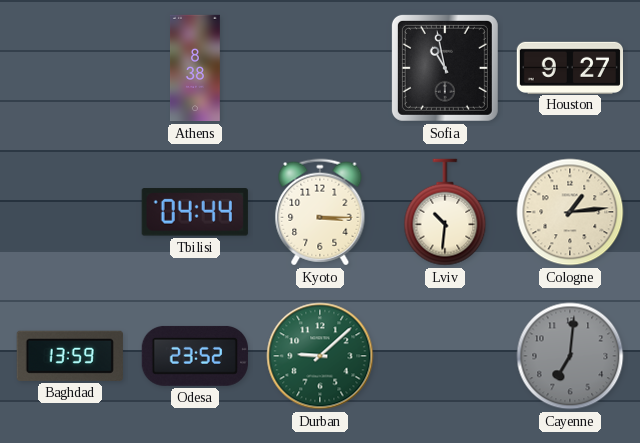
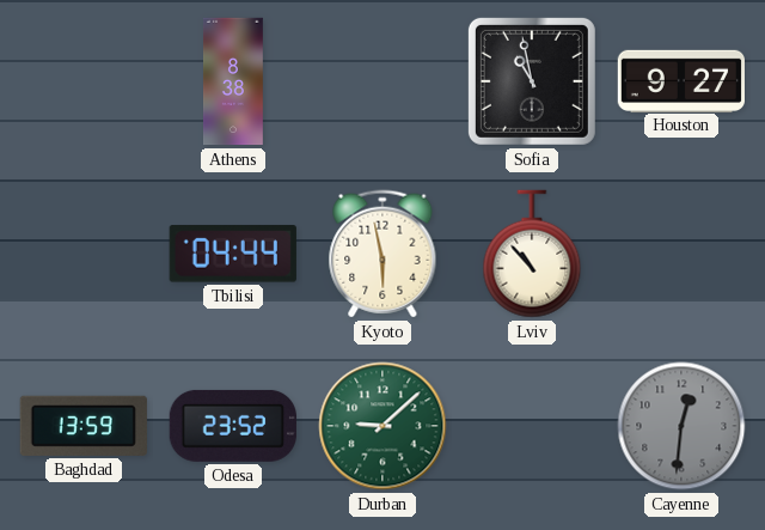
Kyoto: 3:15 -> 5:58 (382, 254)
Lviv: 10:31 -> 10:53 (532, 254)
Cologne: 1:14 -> none (570, 212)
Cayenne: 7:01 -> 12:31 (681, 426)
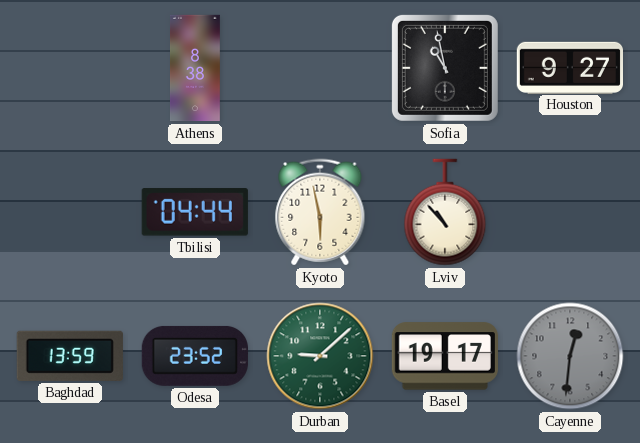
Basel: none -> 19:17 (445, 356)
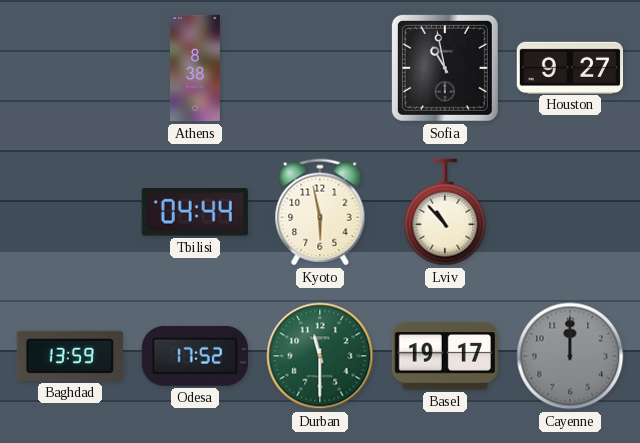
Odesa: 23:52 -> 17:52 (195, 356)
Durban: 9:08 -> 11:30 (320, 356)
Cayenne: 12:31 -> 12:00 (570, 356)
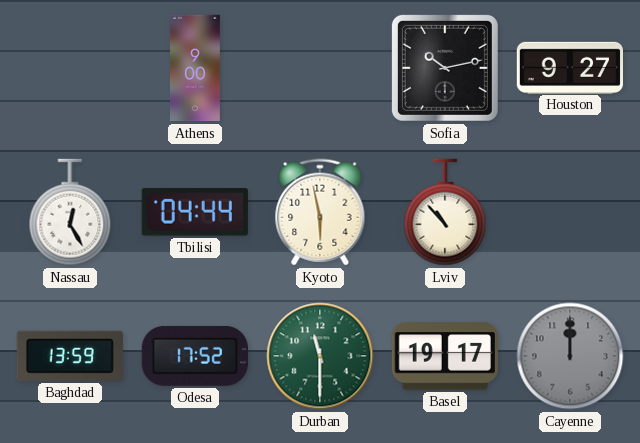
Athens: 8:38 -> 9:00 (196, 68)
Sofia: 10:58 -> 10:13 (445, 68)
Nassau: none -> 12:25 (70, 212)
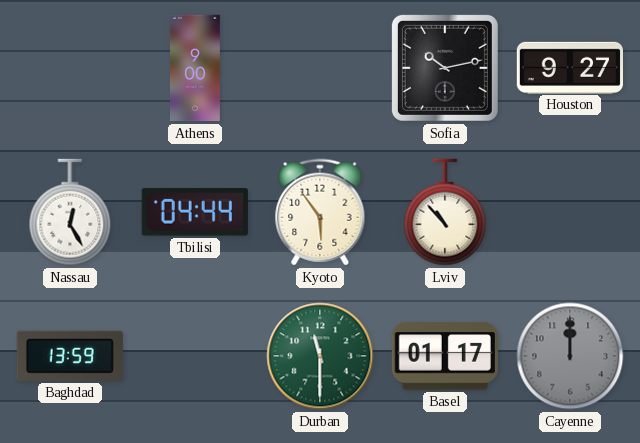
Kyoto: 5:58 -> 5:54 (320, 212)
Odesa: 17:52 -> none (195, 356)
Basel: 19:17 -> 01:17 (445, 356)
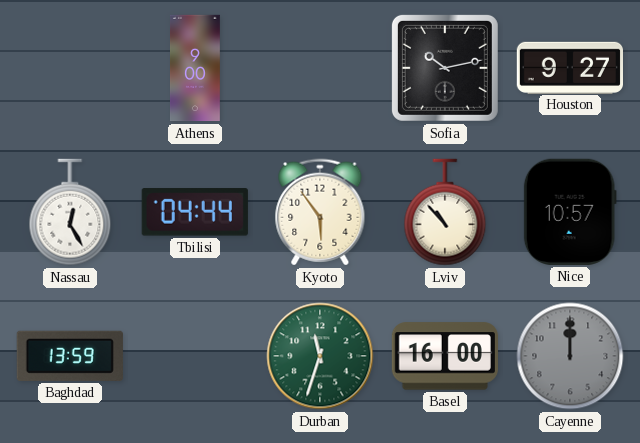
Nice: none -> 10:57 (570, 212)
Durban: 11:30 -> 11:33 (320, 356)
Basel: 01:17 -> 16:00 (445, 356)
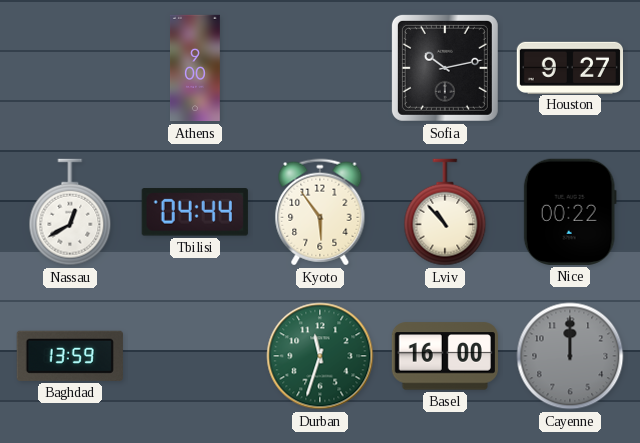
Nassau: 12:25 -> 12:40 (70, 212)
Nice: 10:57 -> 00:22 (570, 212)
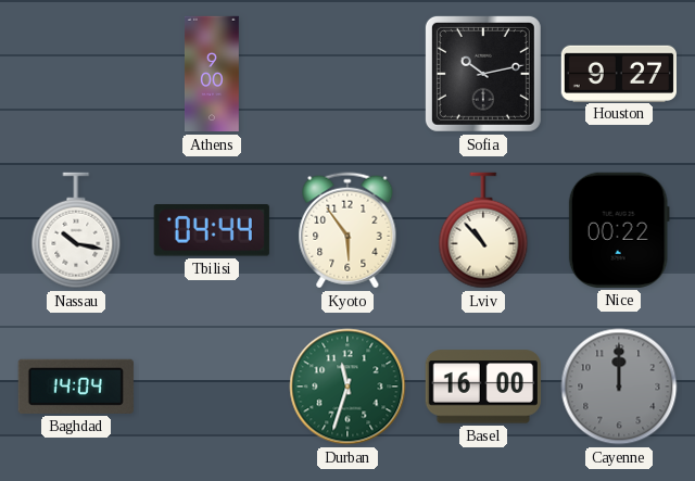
Nassau: 12:40 -> 10:17 (76, 230)
Baghdad: 13:59 -> 14:04 (76, 387)
